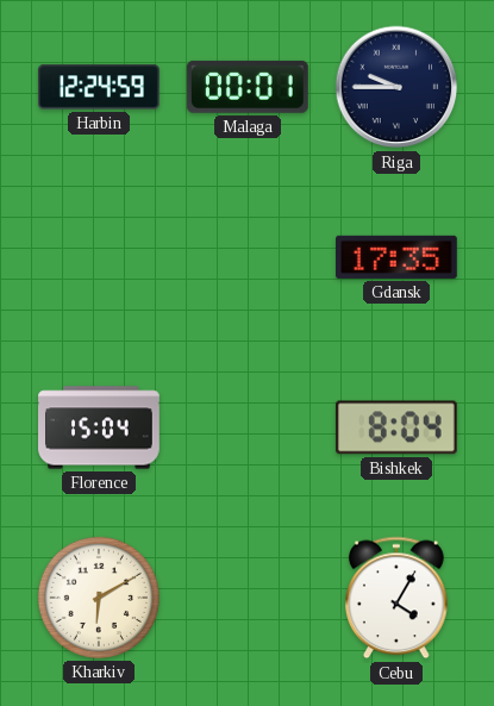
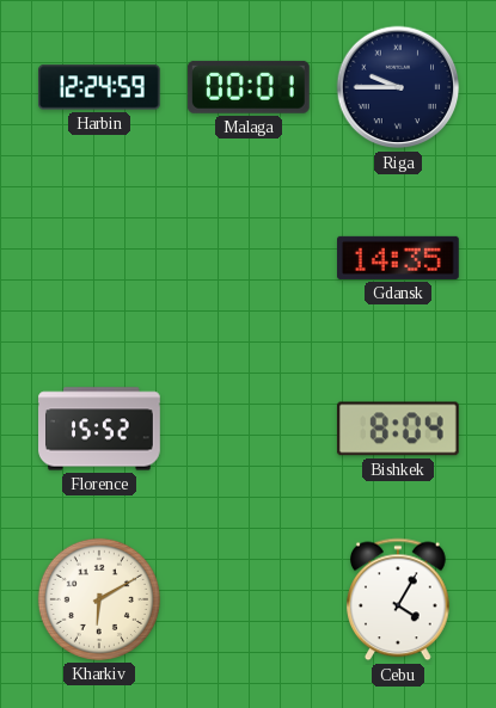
Gdansk: 17:35 -> 14:35 (399, 258)
Florence: 15:04 -> 15:52 (99, 429)
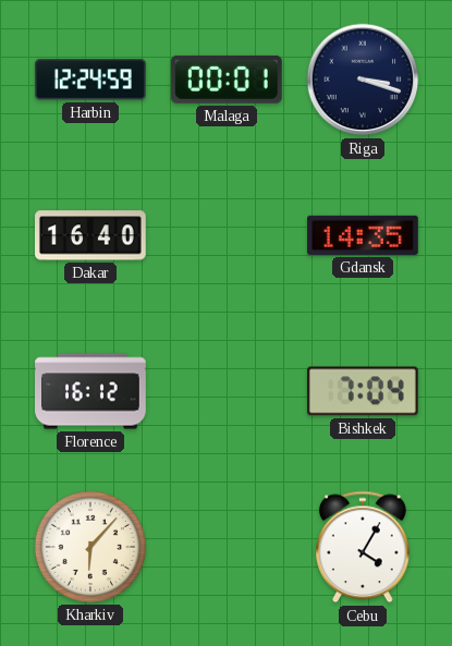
Riga: 9:45 -> 3:18 (363, 80)
Dakar: none -> 16:40 (91, 235)
Florence: 15:52 -> 16:12 (90, 391)
Bishkek: 8:04 -> 7:04 (363, 391)
Kharkiv: 6:10 -> 6:07 (90, 547)
